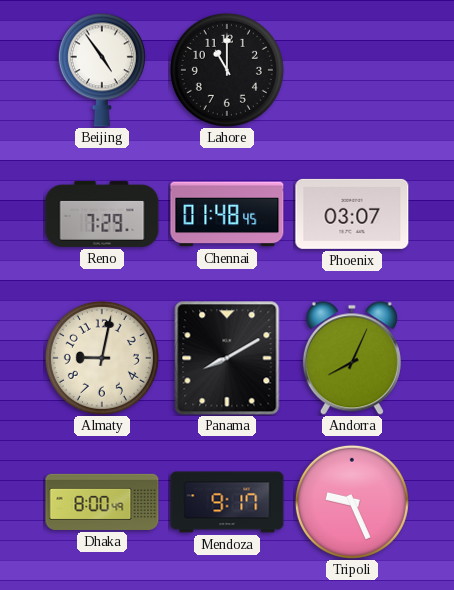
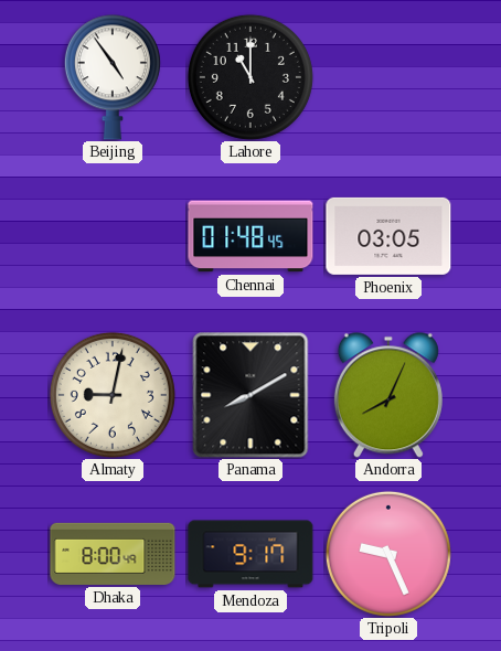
Reno: 7:29 -> none (102, 214)
Phoenix: 03:07 -> 03:05 (388, 236)
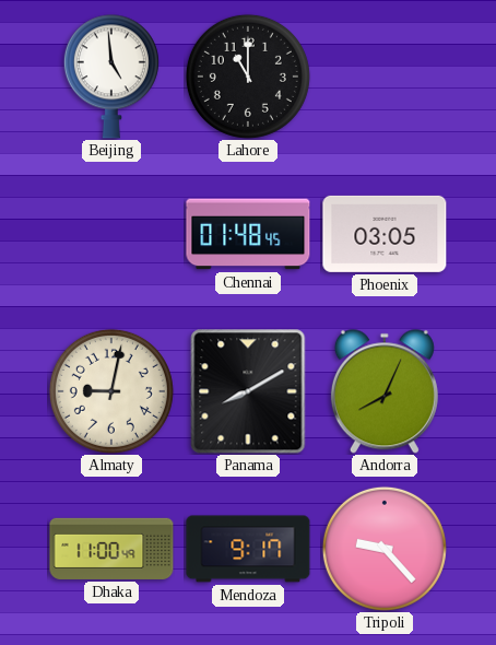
Beijing: 4:54 -> 4:59 (111, 77)
Dhaka: 8:00 -> 11:00 (111, 549)
Tripoli: 9:26 -> 9:23 (385, 549)
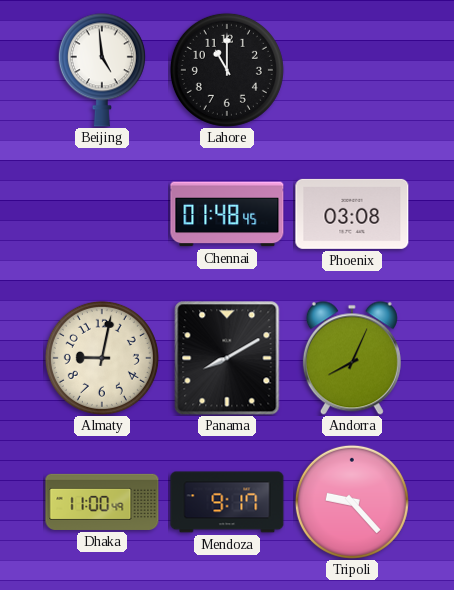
Phoenix: 03:05 -> 03:08 (352, 214)
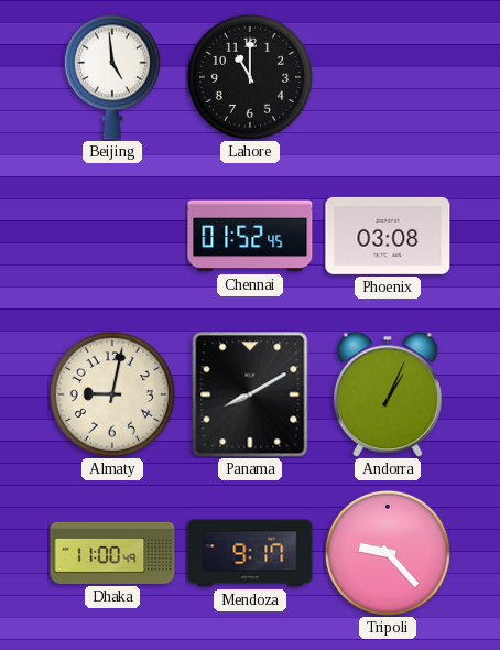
Chennai: 01:48 -> 01:52 (250, 236)
Andorra: 8:04 -> 1:04 (388, 394)
